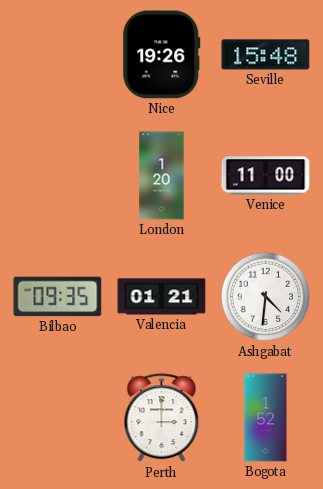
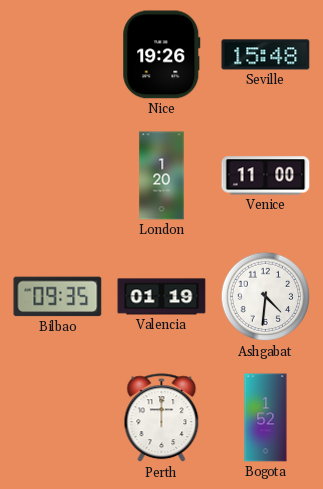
Valencia: 01:21 -> 01:19 (162, 297)
Perth: 3:00 -> 12:00 (162, 418)
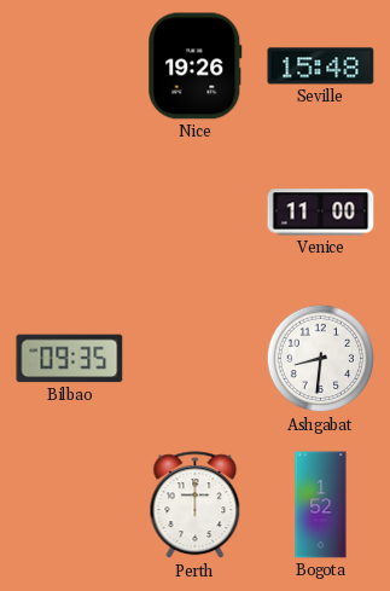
London: 1:20 -> none (162, 176)
Valencia: 01:19 -> none (162, 297)
Ashgabat: 4:31 -> 8:31 (321, 359)
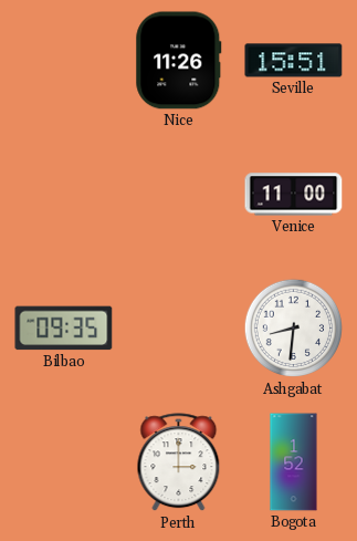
Nice: 19:26 -> 11:26 (179, 61)
Seville: 15:48 -> 15:51 (294, 61)
Perth: 12:00 -> 3:00 (179, 462)
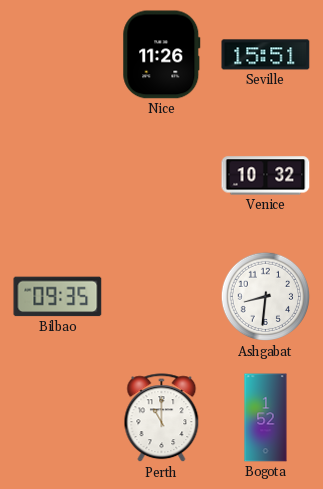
Venice: 11:00 -> 10:32 (266, 176)
Perth: 3:00 -> 11:00 (162, 418)
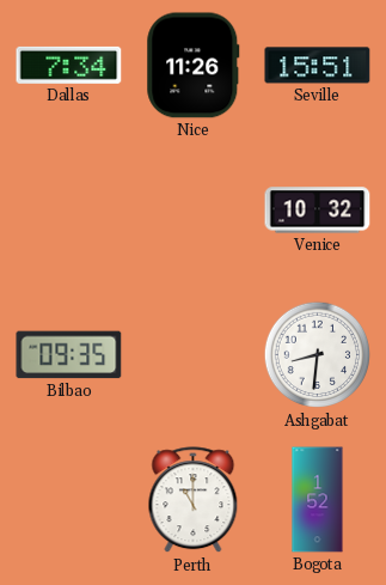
Dallas: none -> 7:34 (69, 65)
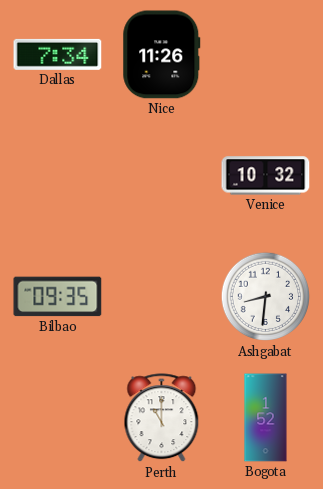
Seville: 15:51 -> none (318, 66)
